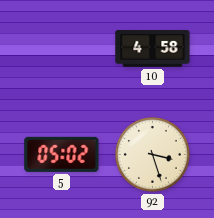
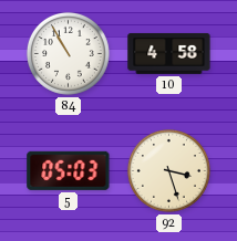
84: none -> 10:55 (68, 53)
5: 05:02 -> 05:03 (69, 170)
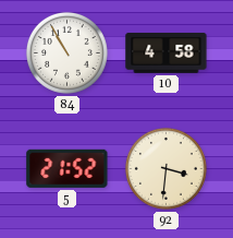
5: 05:03 -> 21:52 (68, 168)
92: 3:27 -> 3:31 (165, 168)
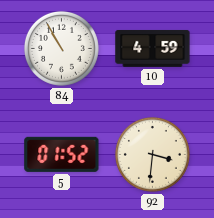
10: 4:58 -> 4:59 (153, 48)
5: 21:52 -> 01:52 (62, 154)
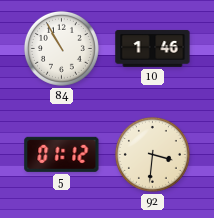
10: 4:59 -> 1:46 (153, 48)
5: 01:52 -> 01:12 (62, 154)
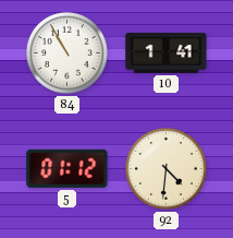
10: 1:46 -> 1:41 (167, 52)
92: 3:31 -> 4:31 (165, 168)
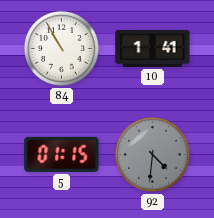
5: 01:12 -> 01:15 (62, 154)
92 dial: cream -> grey (152, 154)
